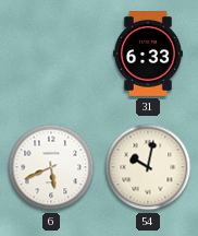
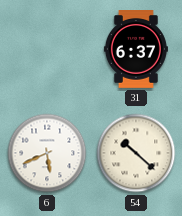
31: 6:33 -> 6:37 (136, 50)
54: 10:02 -> 10:22 (136, 153)
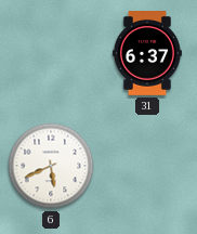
54: 10:22 -> none (136, 153)
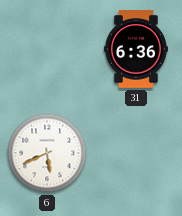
31: 6:37 -> 6:36 (136, 50)
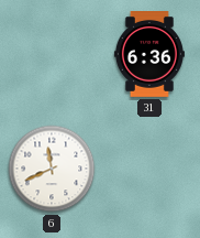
6: 5:41 -> 11:41 (52, 169)
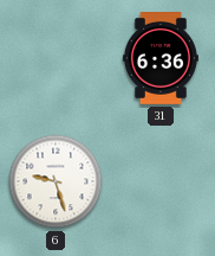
6: 11:41 -> 9:27 (56, 181)
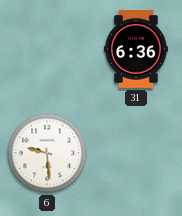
6: 9:27 -> 9:29 (47, 153)
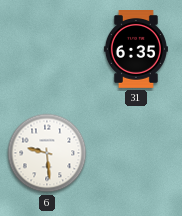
31: 6:36 -> 6:35 (136, 50)
